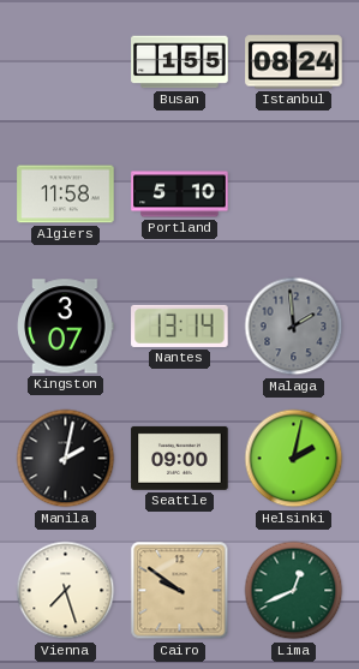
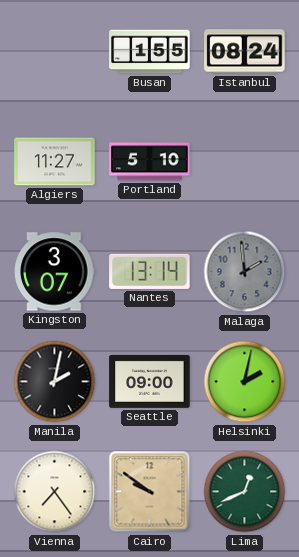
Algiers: 11:58 -> 11:27 (55, 162)
Vienna: 7:27 -> 7:24 (55, 492)
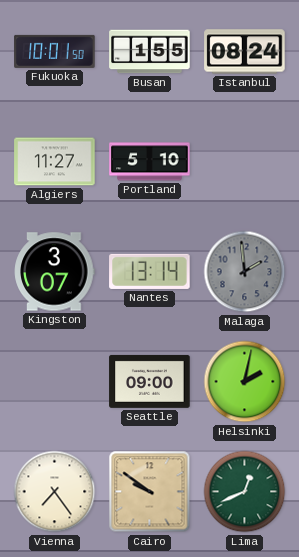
Fukuoka: none -> 10:01 (55, 51)
Manila: 2:02 -> none (55, 382)
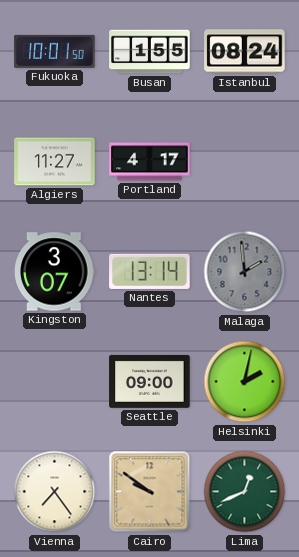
Portland: 5:10 -> 4:17 (150, 162)
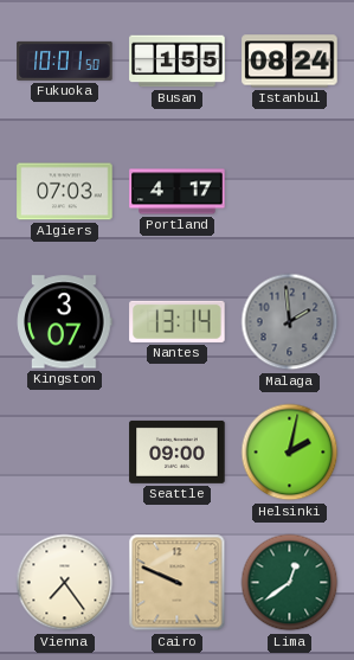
Algiers: 11:27 -> 07:03 (65, 192)
Cairo: 9:51 -> 9:49 (178, 583)
Lima: 12:41 -> 12:39 (290, 583)
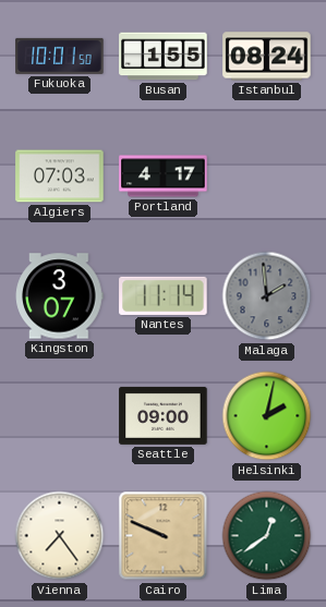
Nantes: 13:14 -> 11:14 (164, 295)
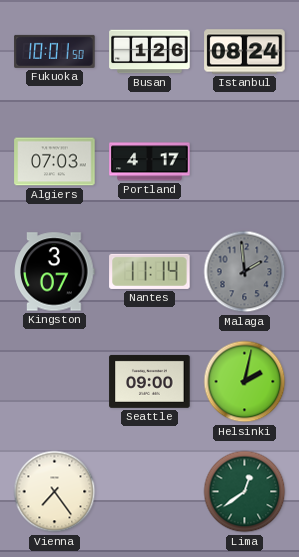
Busan: 1:55 -> 1:26 (150, 52)
Cairo: 9:49 -> none (164, 536)
